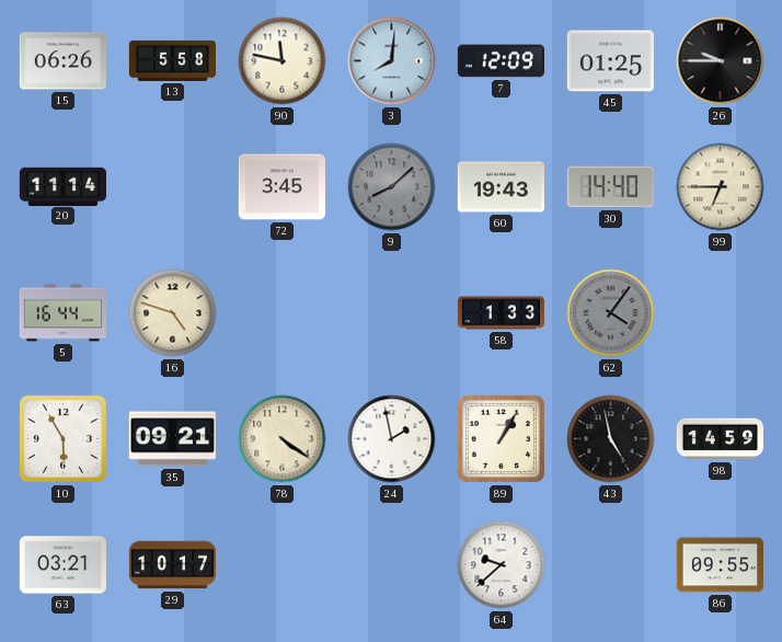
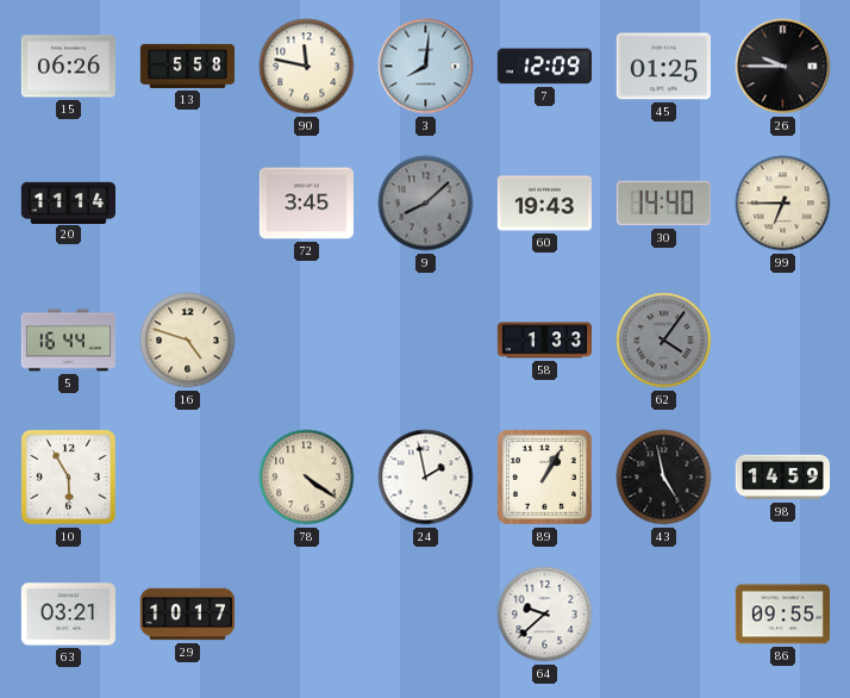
35: 09:21 -> none (172, 439)
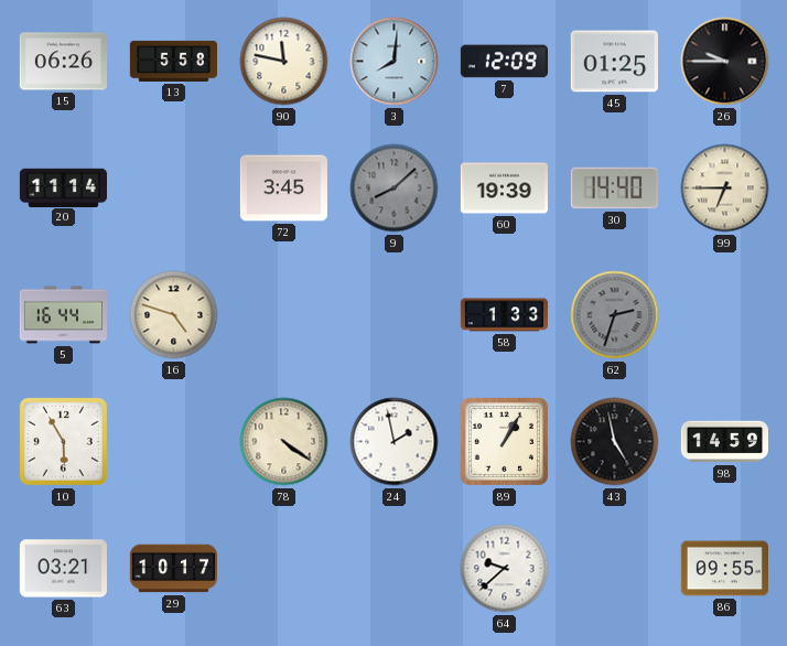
60: 19:43 -> 19:39 (504, 189)
62: 4:06 -> 2:33 (615, 315)
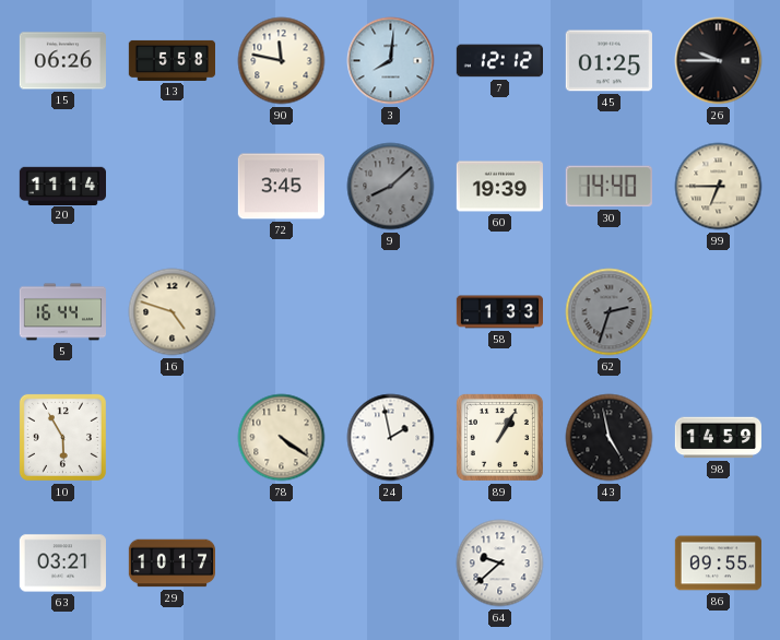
7: 12:09 -> 12:12 (499, 61)
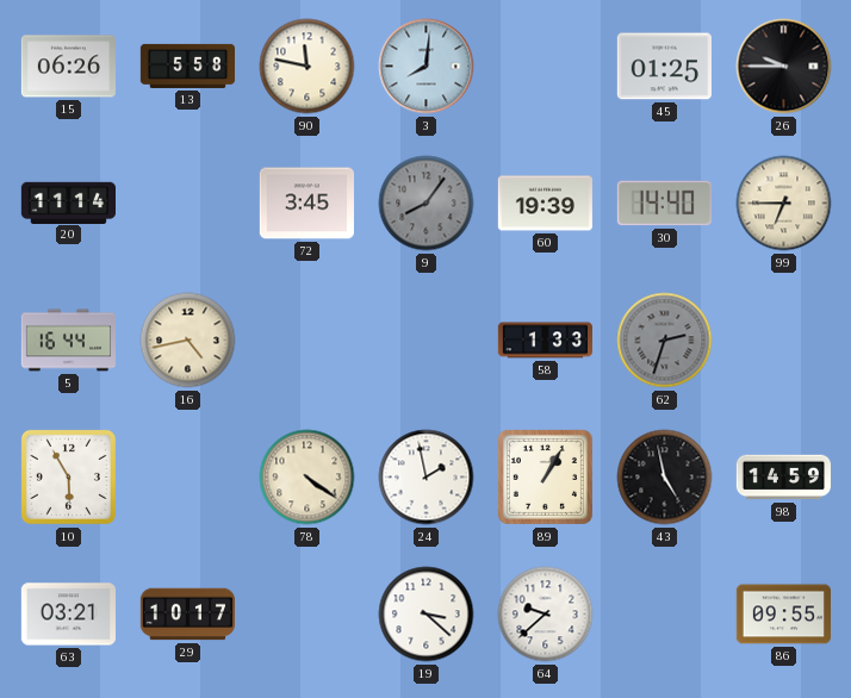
7: 12:12 -> none (499, 61)
9: 8:08 -> 8:06 (427, 204)
16: 4:48 -> 4:43 (188, 341)
19: none -> 3:22 (427, 615)
